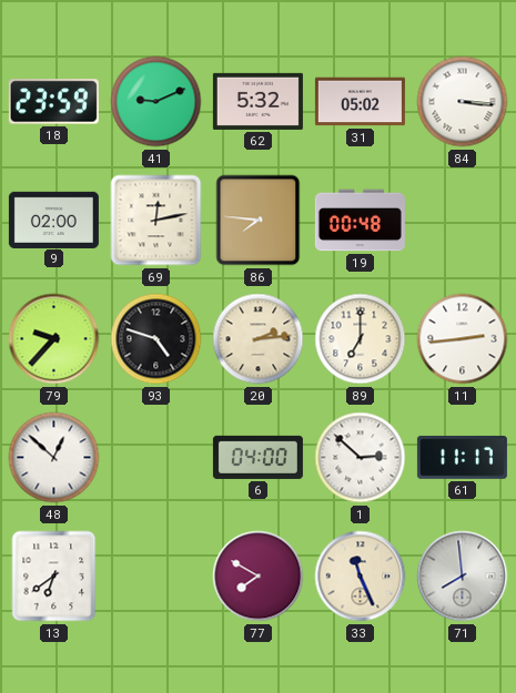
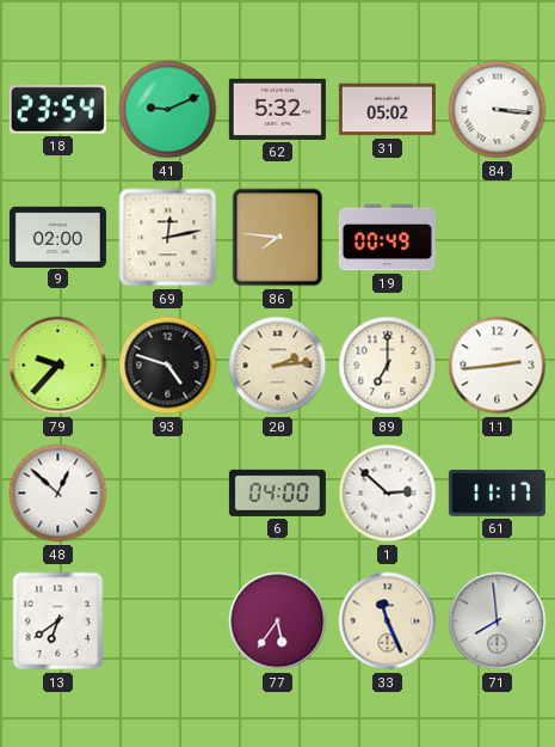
18: 23:59 -> 23:54 (57, 110)
19: 00:48 -> 00:49 (387, 238)
77: 7:50 -> 5:36 (278, 622)
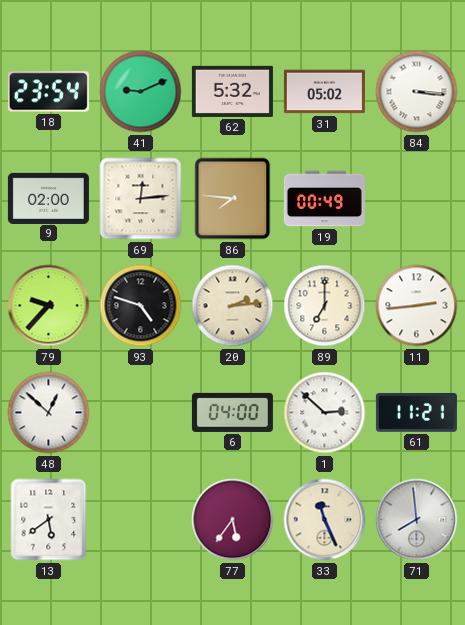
69: 12:13 -> 12:14 (141, 199)
61: 11:17 -> 11:21 (416, 413)
13: 6:39 -> 5:39 (49, 520)
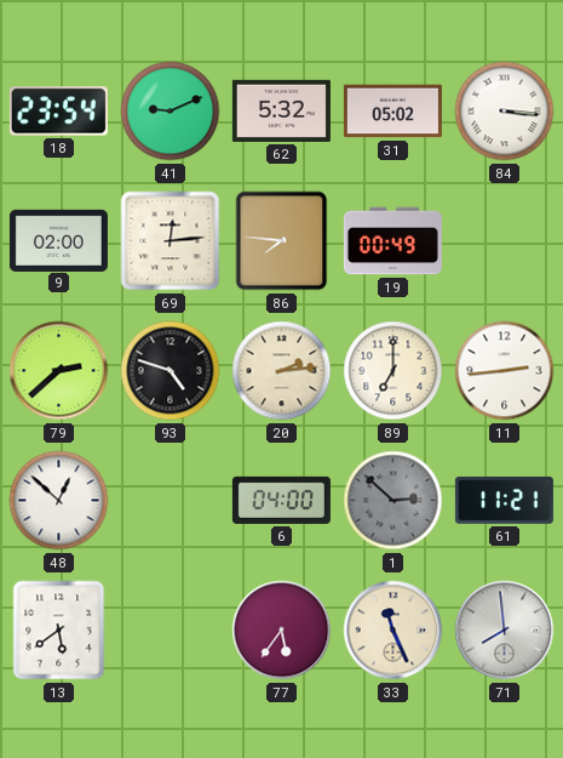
79: 9:37 -> 2:38 (59, 371)
1 dial: white -> grey (393, 501)
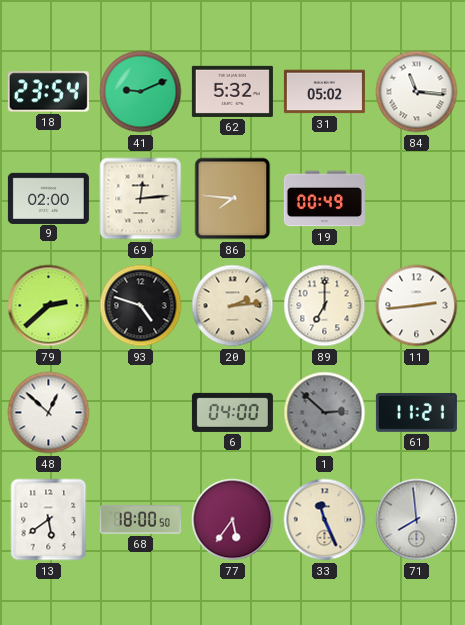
84: 3:16 -> 11:16 (417, 92)
68: none -> 18:00 (140, 520)
